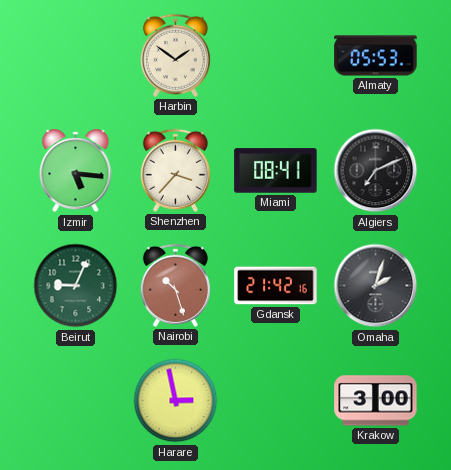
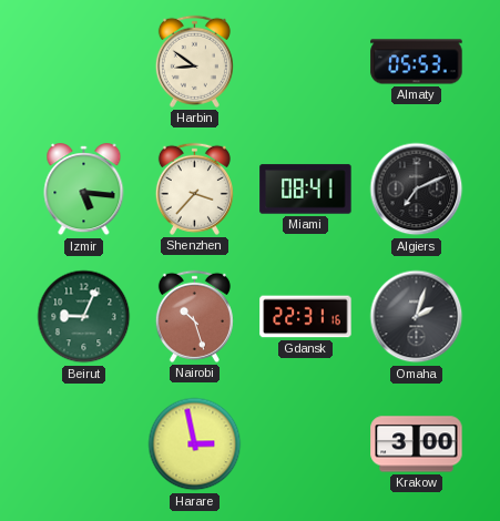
Harbin: 1:51 -> 8:51 (194, 61)
Gdansk: 21:42 -> 22:31 (306, 317)
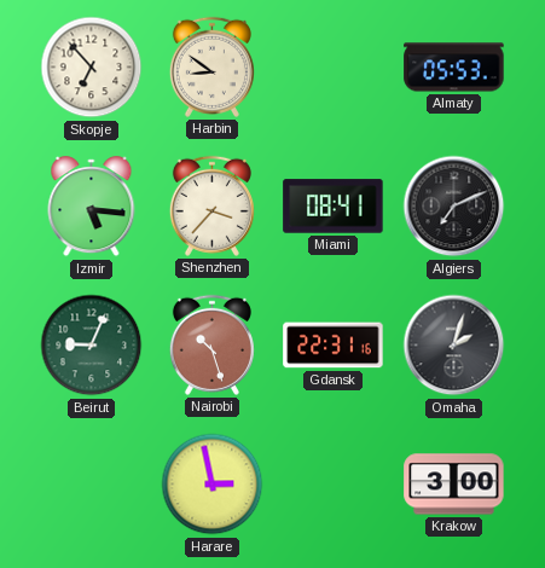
Skopje: none -> 6:53 (92, 68)
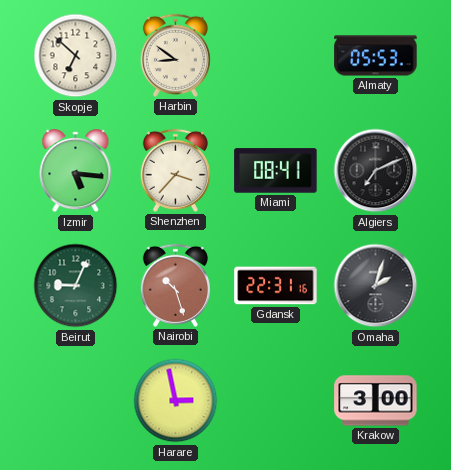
Skopje: 6:53 -> 6:52 (76, 56)
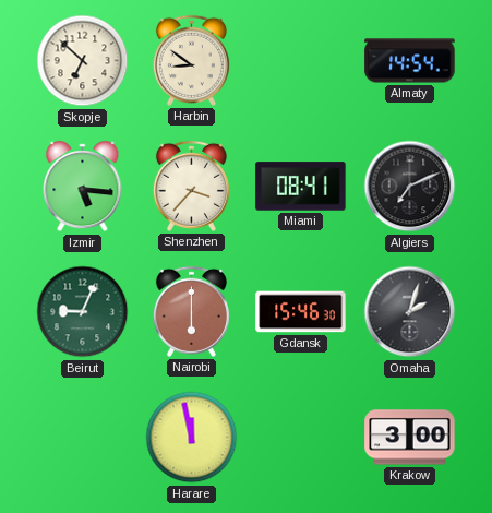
Almaty: 05:53 -> 14:54 (410, 61)
Nairobi: 10:27 -> 6:00 (191, 311)
Gdansk: 22:31 -> 15:46 (301, 312)
Harare: 2:58 -> 11:58 (192, 438)
